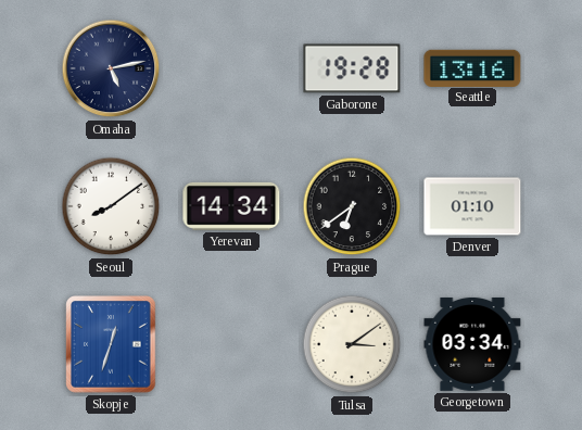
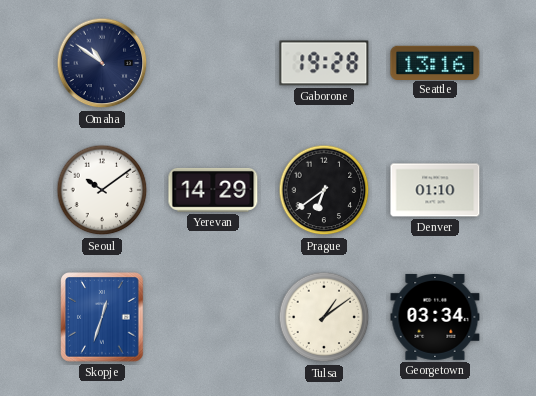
Omaha: 5:13 -> 10:51 (102, 63)
Seoul: 8:09 -> 10:09 (102, 190)
Yerevan: 14:34 -> 14:29 (213, 190)
Tulsa: 3:09 -> 1:09 (324, 317)
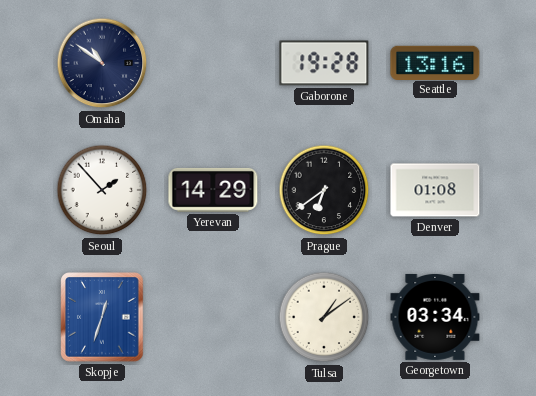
Seoul: 10:09 -> 1:53 (102, 190)
Denver: 01:10 -> 01:08 (435, 190)
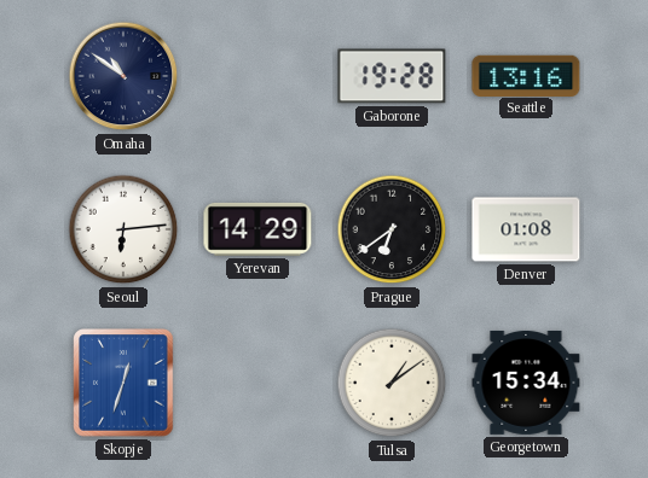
Seoul: 1:53 -> 6:14 (123, 229)
Georgetown: 03:34 -> 15:34 (526, 383)
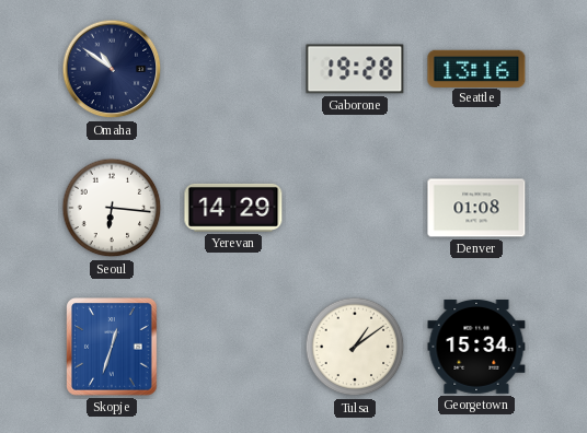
Seoul: 6:14 -> 6:16 (112, 208)
Prague: 6:39 -> none (392, 229)
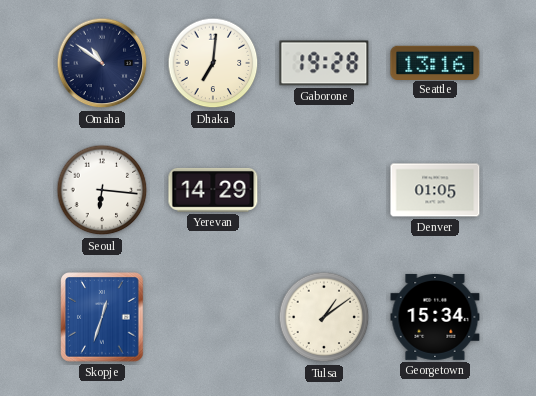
Dhaka: none -> 7:01 (213, 63)
Denver: 01:08 -> 01:05 (435, 190)
